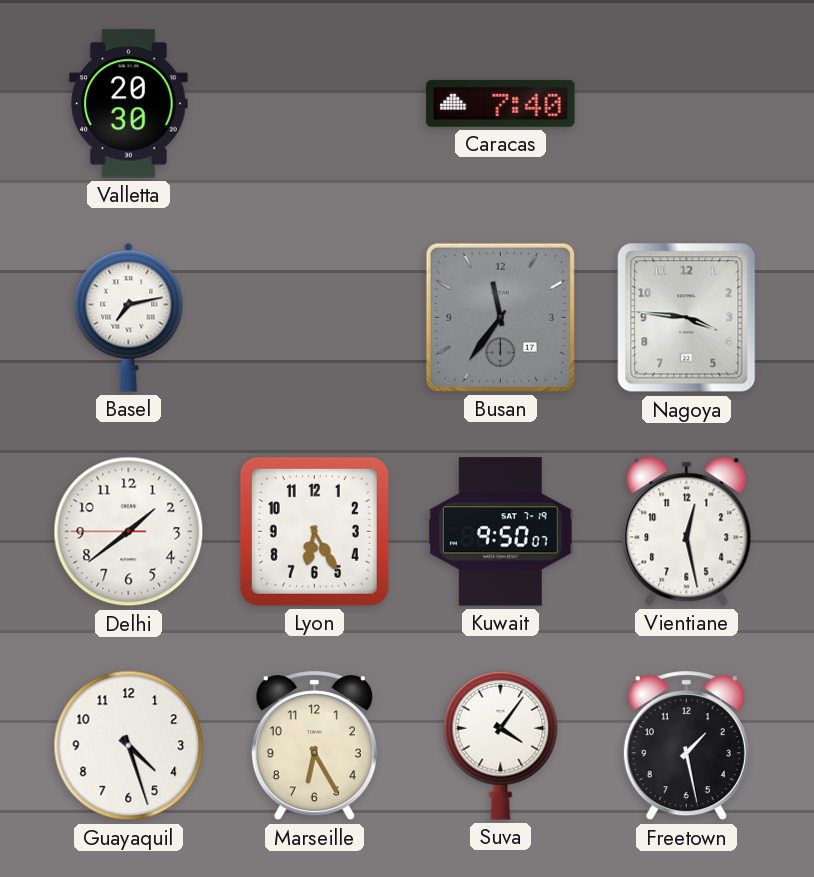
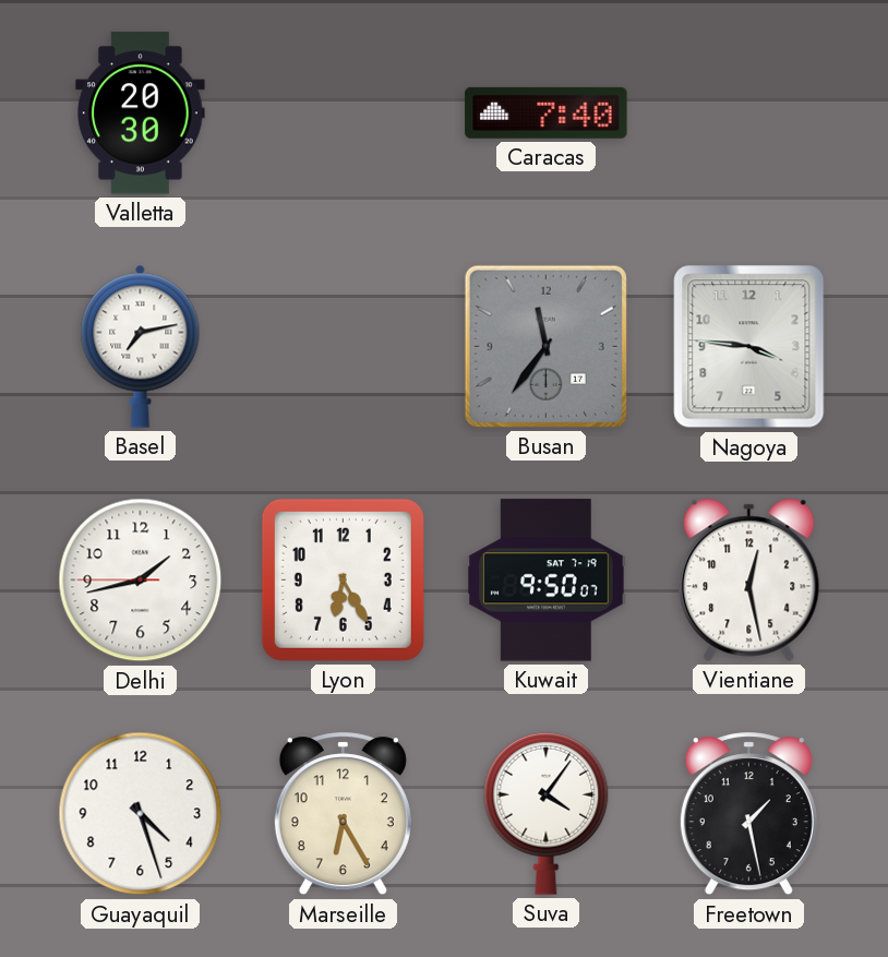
Delhi: 1:38 -> 1:42 (141, 581)
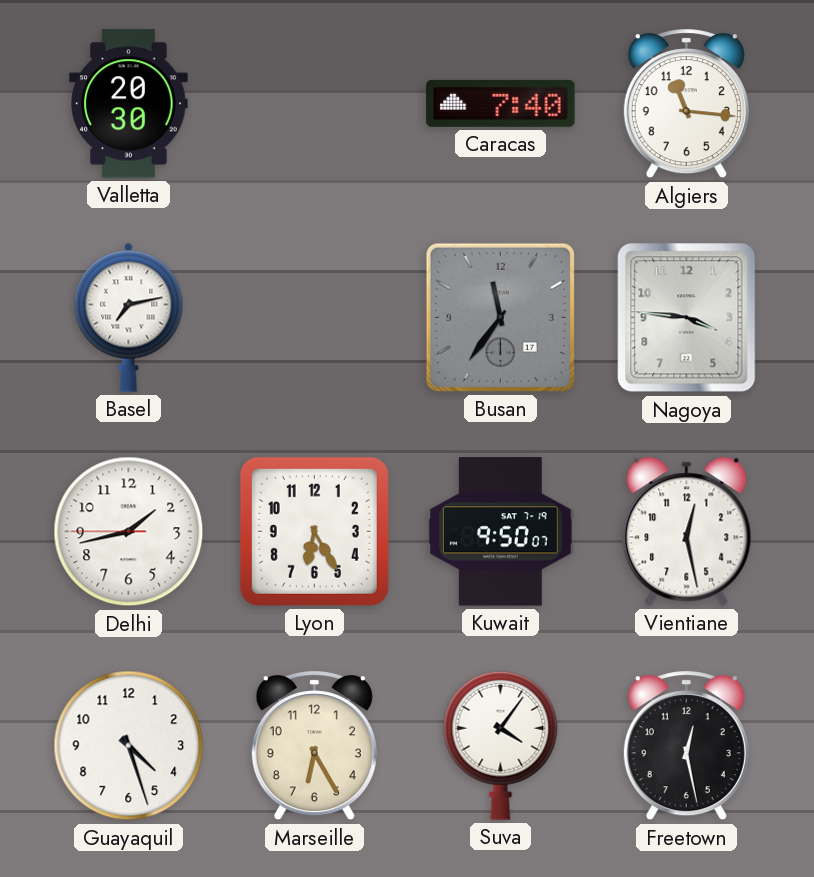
Algiers: none -> 11:16 (686, 104)
Freetown: 1:28 -> 12:28 (686, 746)
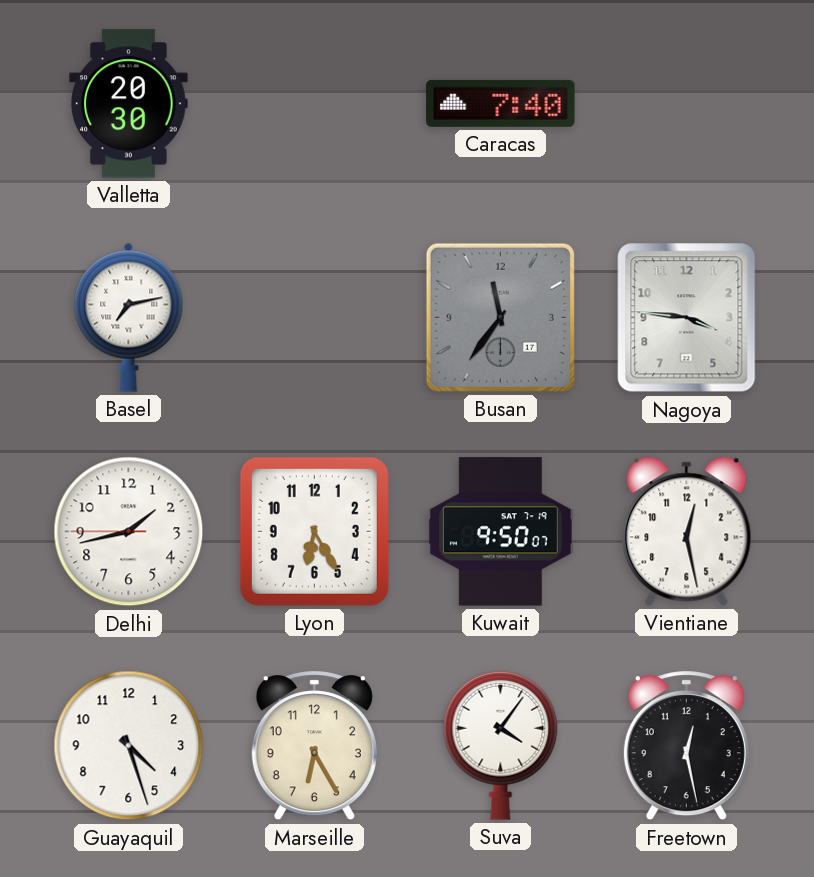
Algiers: 11:16 -> none (686, 104)
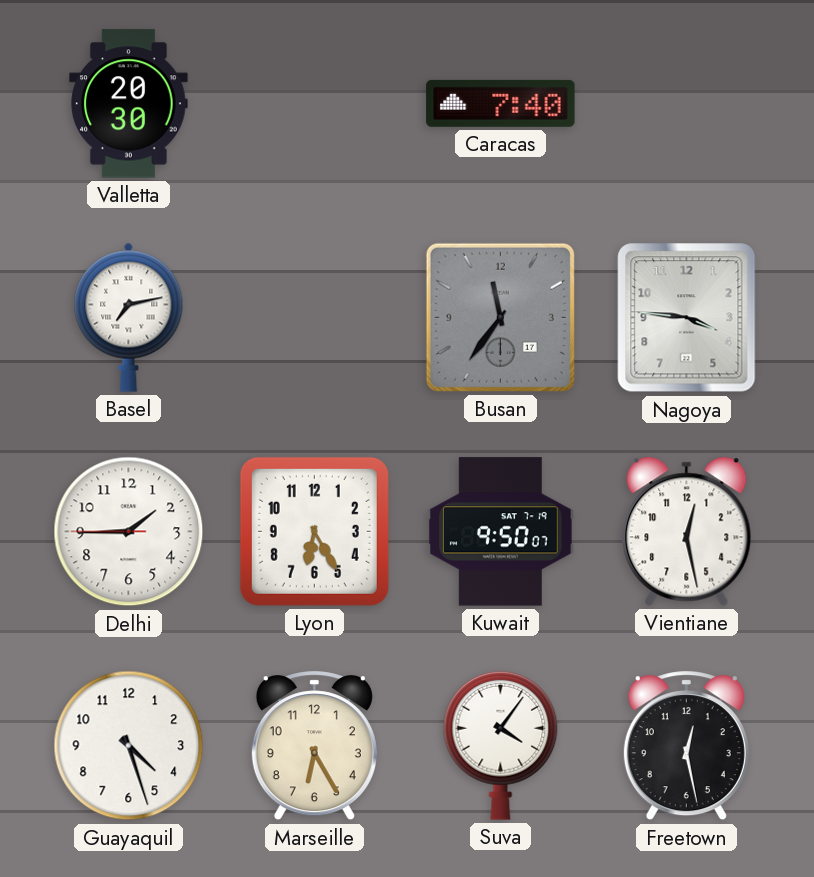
Delhi: 1:42 -> 1:44 (129, 532)
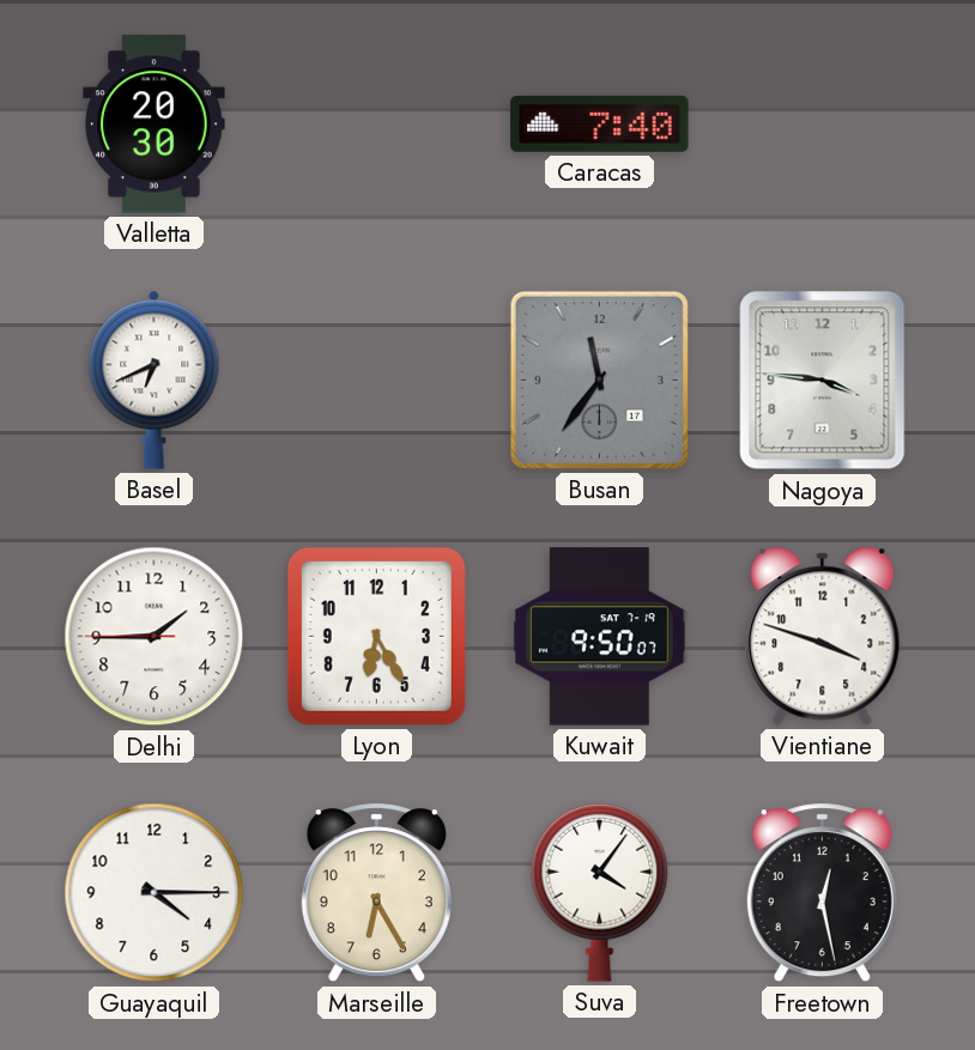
Basel: 7:13 -> 6:41 (155, 380)
Vientiane: 12:28 -> 3:48 (823, 636)
Guayaquil: 4:27 -> 4:15 (155, 893)
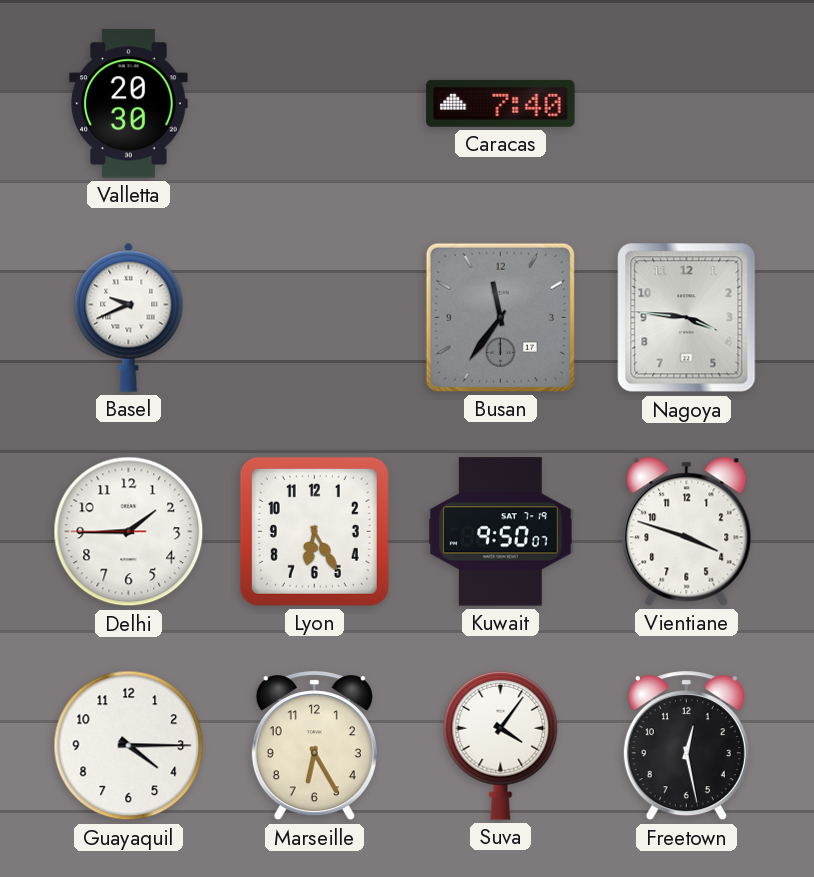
Basel: 6:41 -> 9:41 (129, 317)
